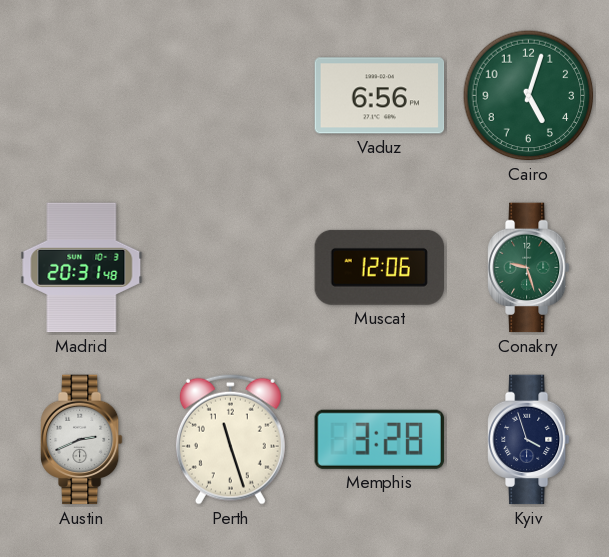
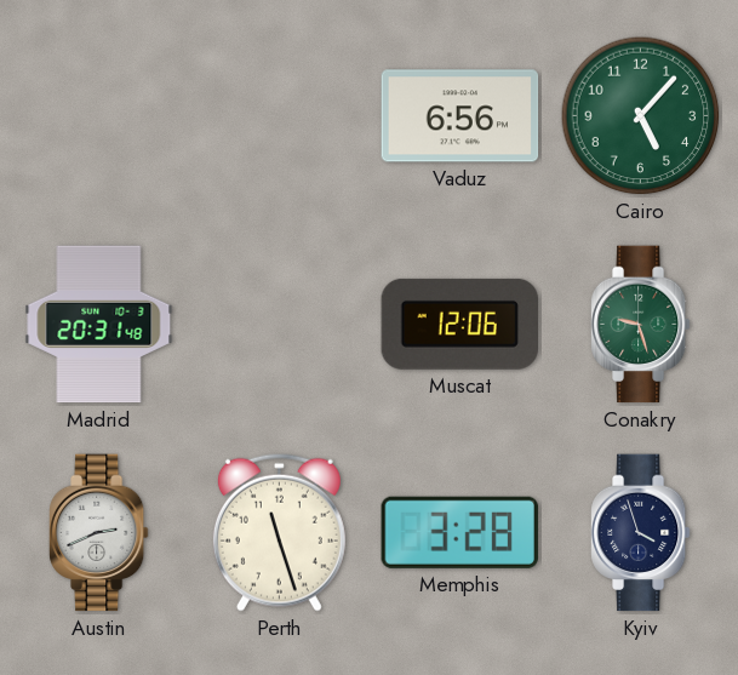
Cairo: 5:03 -> 5:07 (641, 116)
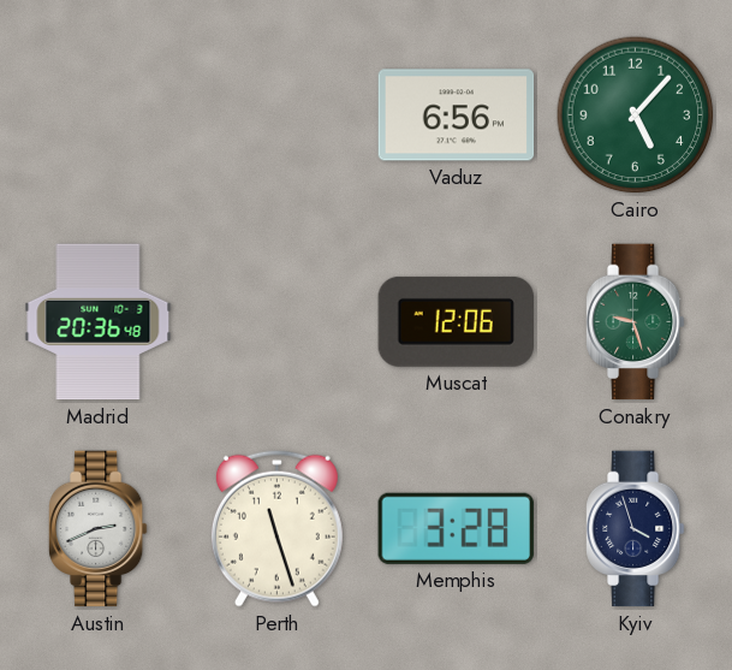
Madrid: 20:31 -> 20:36 (99, 322)
